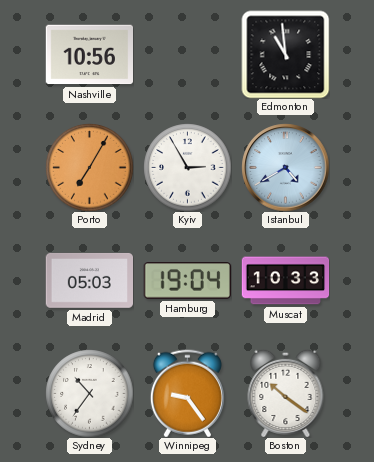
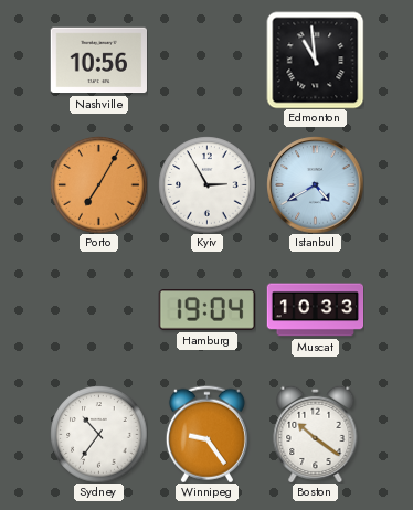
Madrid: 05:03 -> none (89, 280)
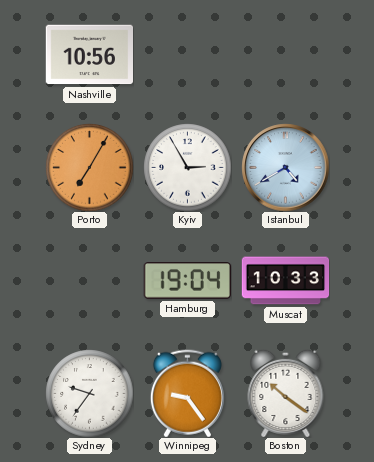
Edmonton: 10:59 -> none (315, 60)
Sydney: 10:36 -> 9:36 (89, 393)
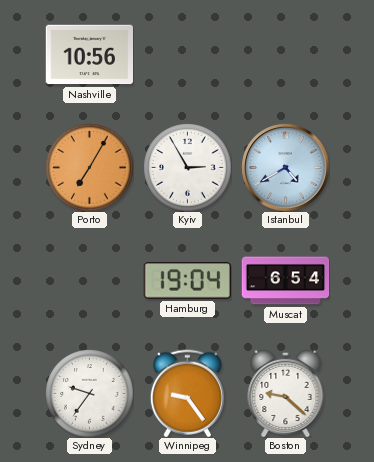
Muscat: 10:33 -> 6:54 (285, 281)
Boston: 10:21 -> 9:22 (286, 393)
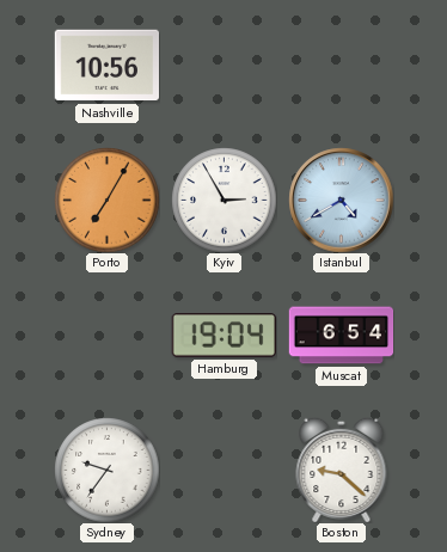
Winnipeg: 9:24 -> none (187, 393)
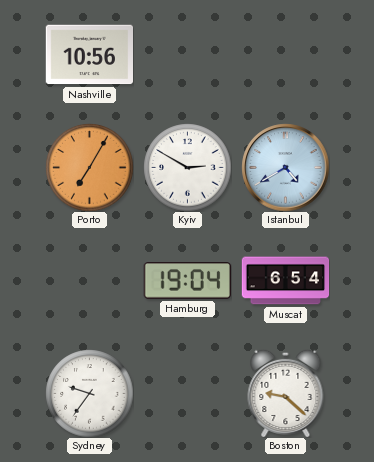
Kyiv: 2:55 -> 2:50 (187, 167)
